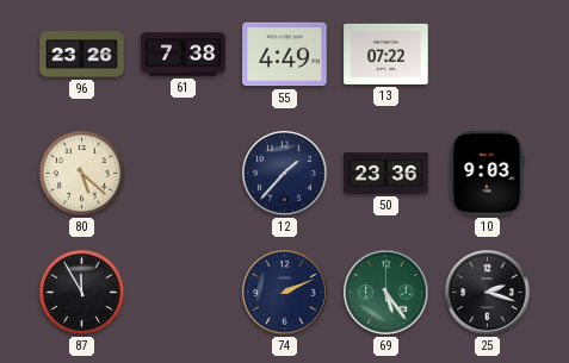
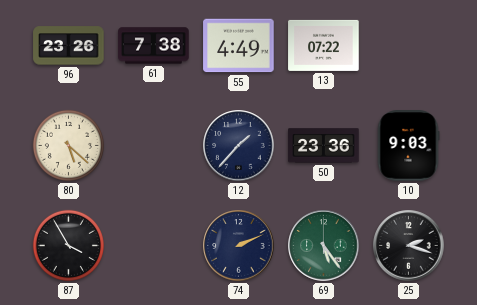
87: 11:55 -> 3:55 (68, 245)
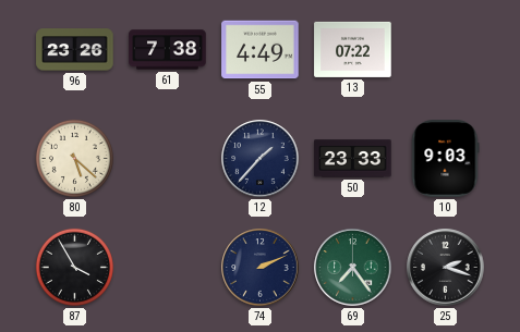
50: 23:36 -> 23:33 (353, 159)
69: 5:24 -> 7:24 (353, 268)
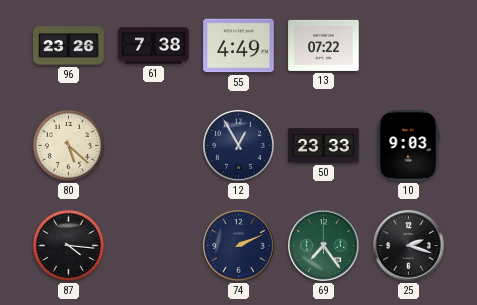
12: 1:37 -> 12:55 (239, 146)
87: 3:55 -> 4:16 (68, 245)
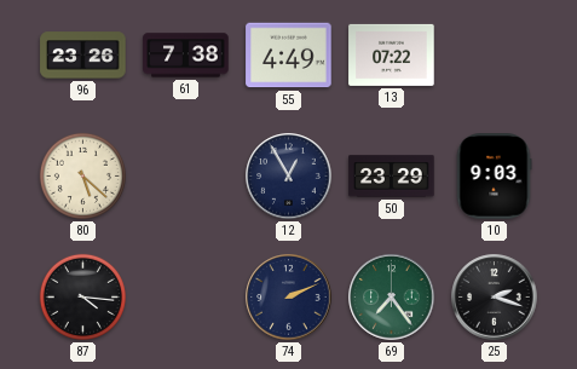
50: 23:33 -> 23:29 (392, 177)
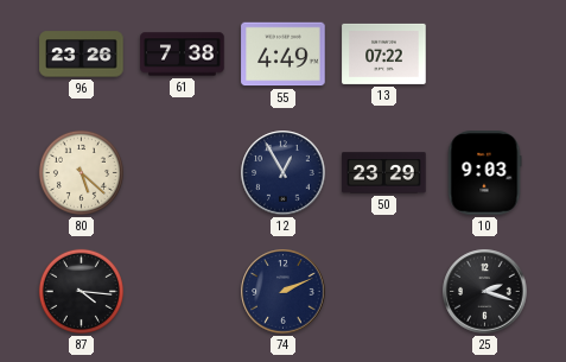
69: 7:24 -> none (392, 298)
